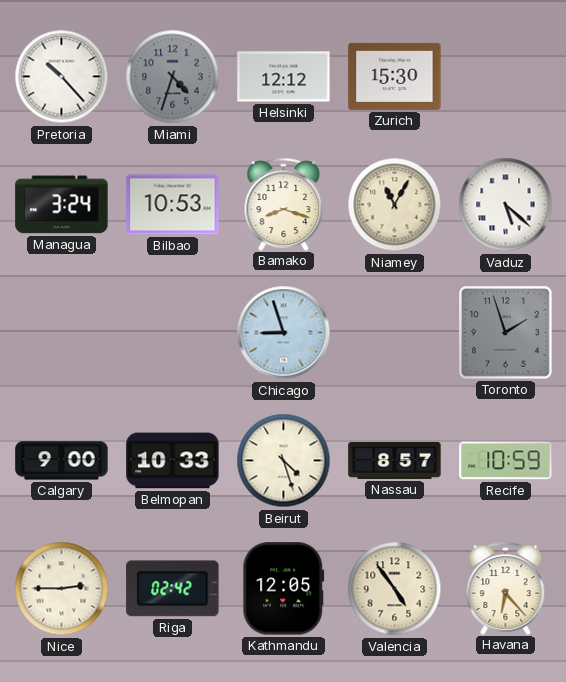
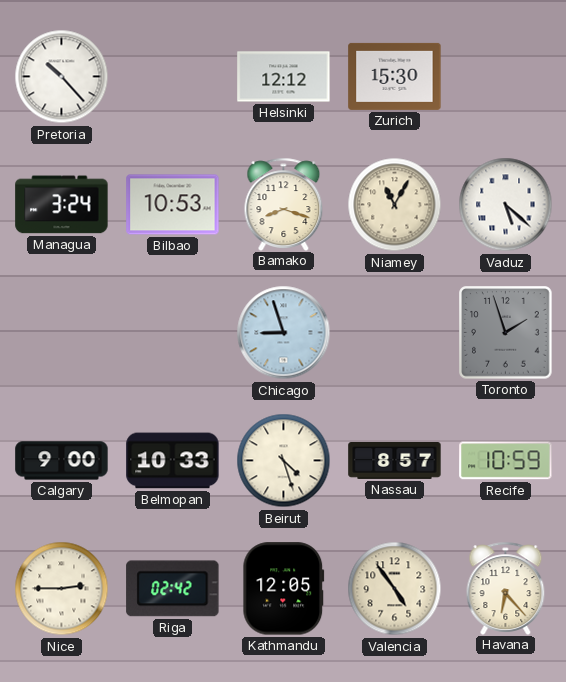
Miami: 4:33 -> none (173, 77)
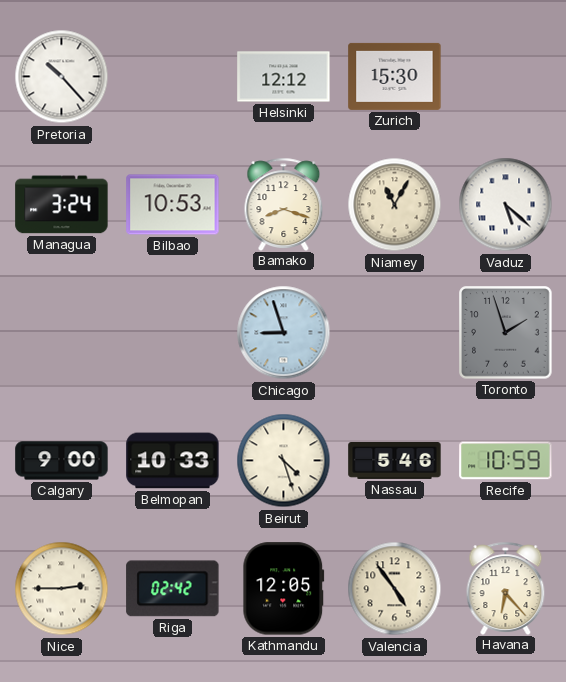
Nassau: 8:57 -> 5:46 (395, 460)
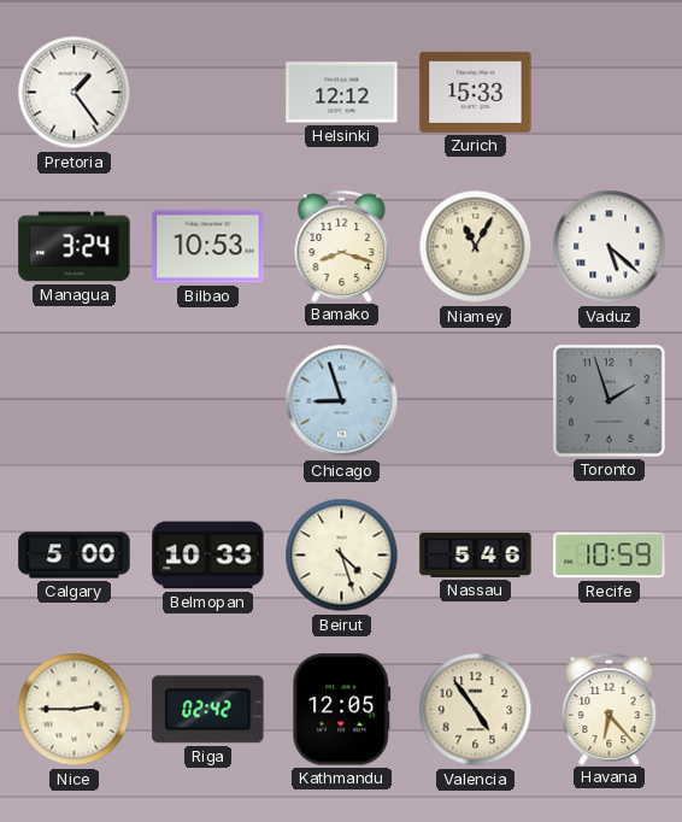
Pretoria: 10:23 -> 1:24 (75, 93)
Zurich: 15:30 -> 15:33 (476, 92)
Calgary: 9:00 -> 5:00 (75, 556)
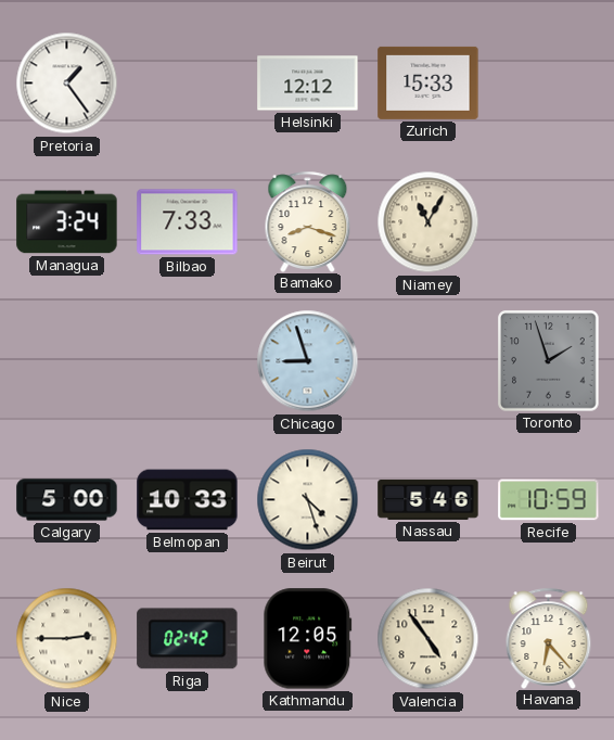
Bilbao: 10:53 -> 7:33 (188, 222)
Vaduz: 5:22 -> none (610, 247)
